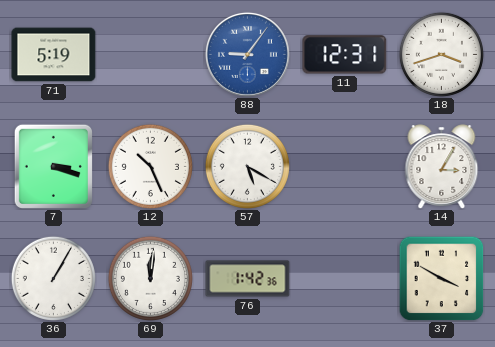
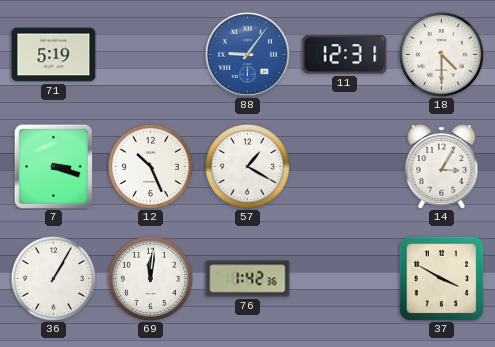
18: 3:42 -> 4:30 (441, 54)
57: 5:20 -> 1:20 (247, 166)
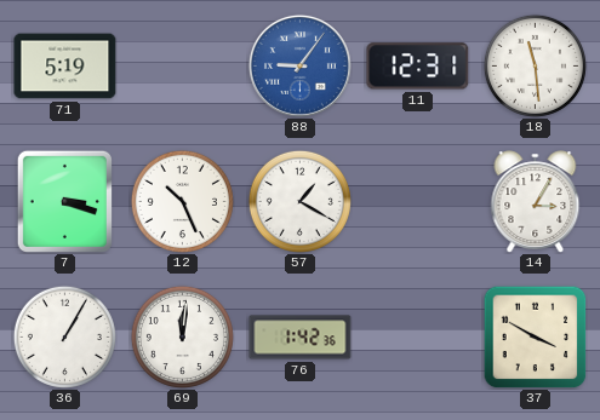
18: 4:30 -> 11:29 (535, 65)
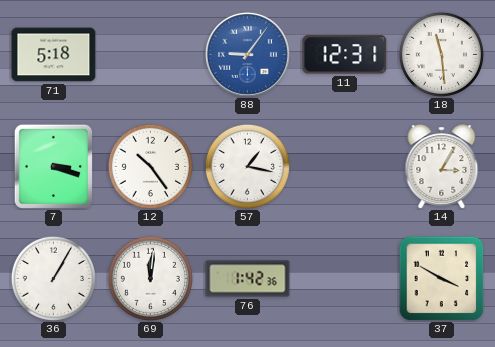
71: 5:19 -> 5:18 (54, 55)
12: 10:26 -> 10:24 (150, 166)
57: 1:20 -> 1:17 (247, 166)
